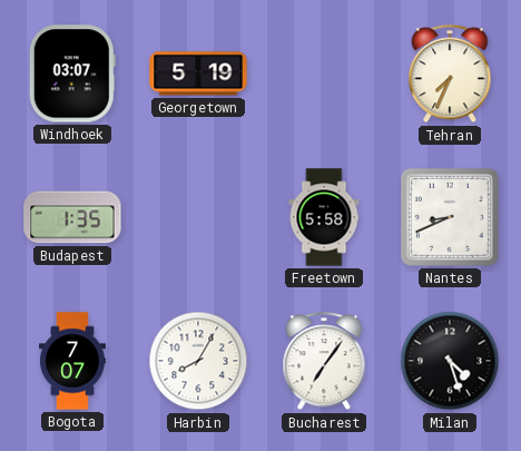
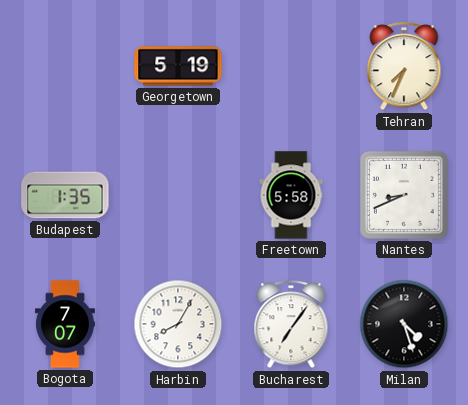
Windhoek: 03:07 -> none (72, 73)
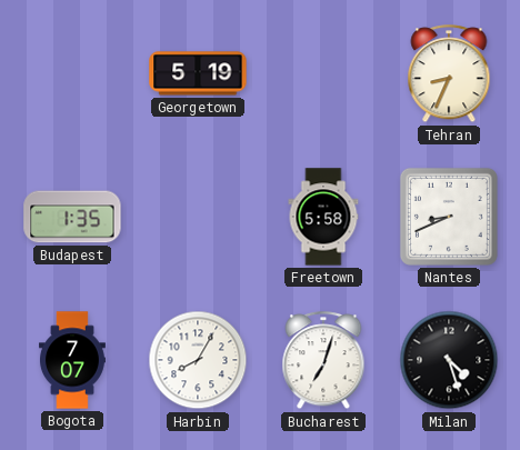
Tehran: 7:34 -> 8:34 (449, 74)
Bucharest: 7:06 -> 7:03 (323, 361)
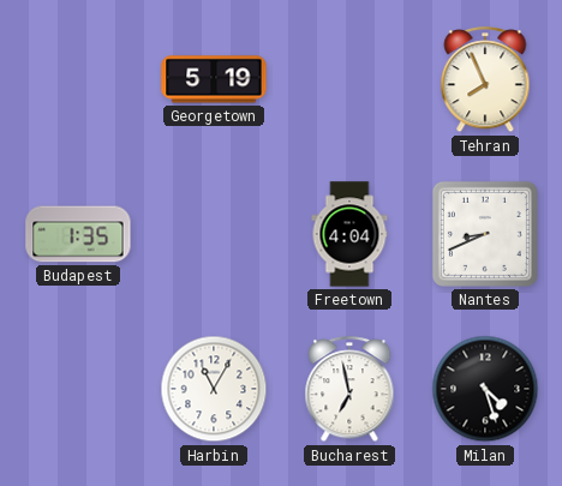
Tehran: 8:34 -> 7:56 (485, 80)
Freetown: 5:58 -> 4:04 (349, 234)
Bogota: 7:07 -> none (73, 360)
Harbin: 8:05 -> 11:05 (214, 389)
Bucharest: 7:03 -> 6:58 (349, 390)
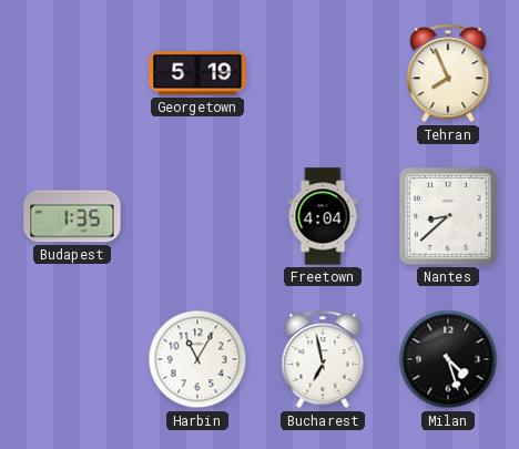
Nantes: 8:41 -> 8:38 (448, 216)
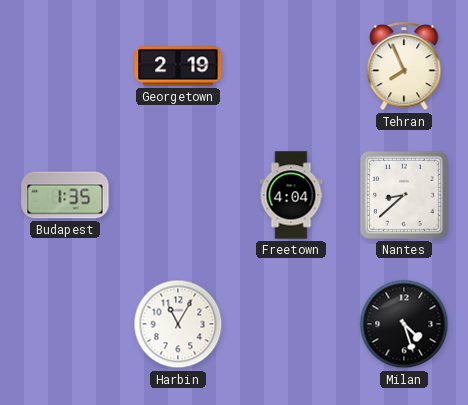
Georgetown: 5:19 -> 2:19 (178, 66)
Bucharest: 6:58 -> none (323, 360)
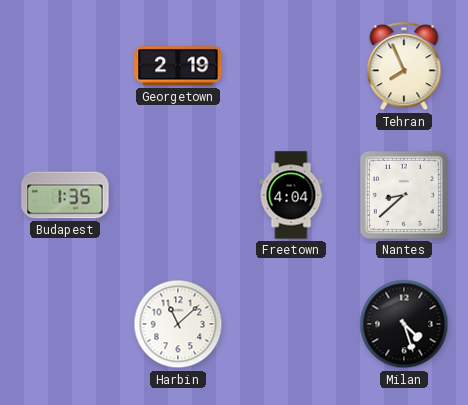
Harbin: 11:05 -> 11:08 (178, 324)
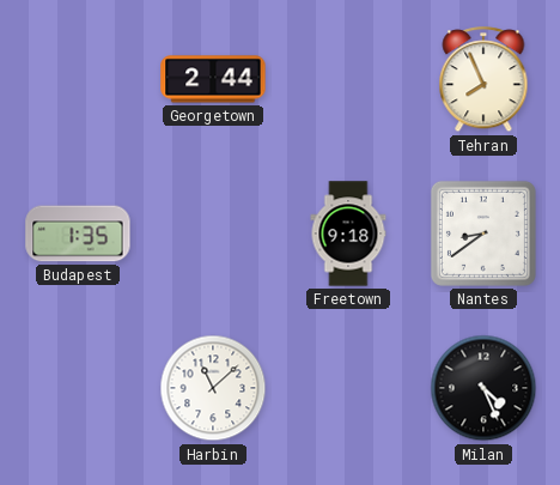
Georgetown: 2:19 -> 2:44 (213, 79)
Freetown: 4:04 -> 9:18 (348, 234)
Nantes: 8:38 -> 8:39 (483, 234)
Milan: 4:27 -> 4:26 (483, 388)
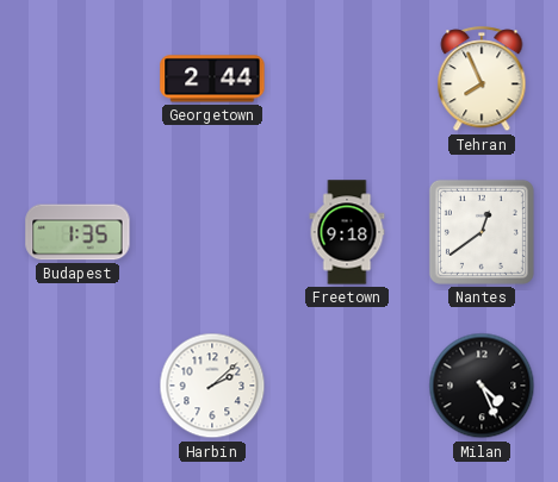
Nantes: 8:39 -> 12:39 (482, 232)
Harbin: 11:08 -> 2:08 (212, 386)
